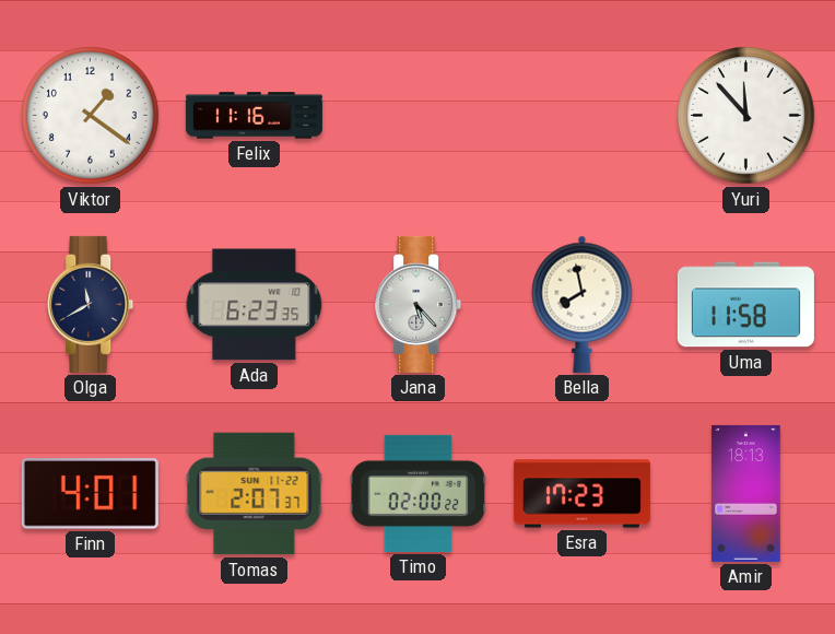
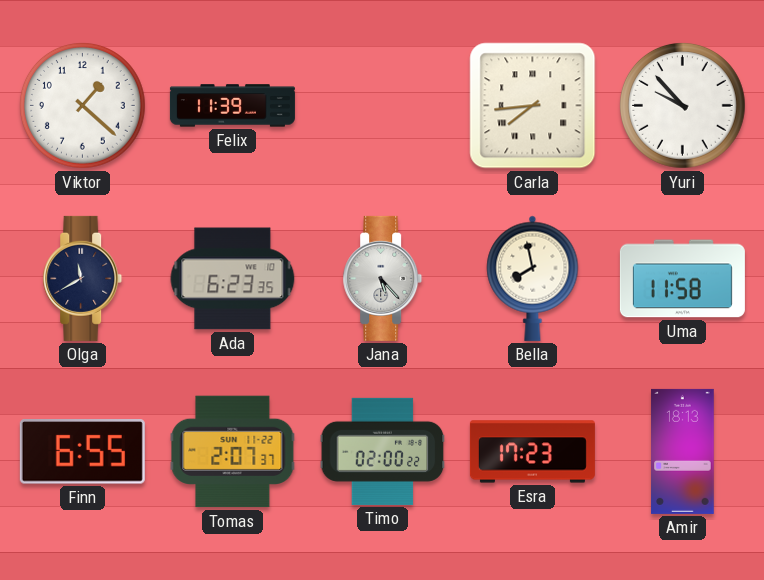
Viktor: 1:21 -> 1:22 (83, 106)
Felix: 11:16 -> 11:39 (232, 106)
Carla: none -> 7:44 (533, 106)
Yuri: 11:53 -> 9:53 (683, 106)
Finn: 4:01 -> 6:55 (82, 452)
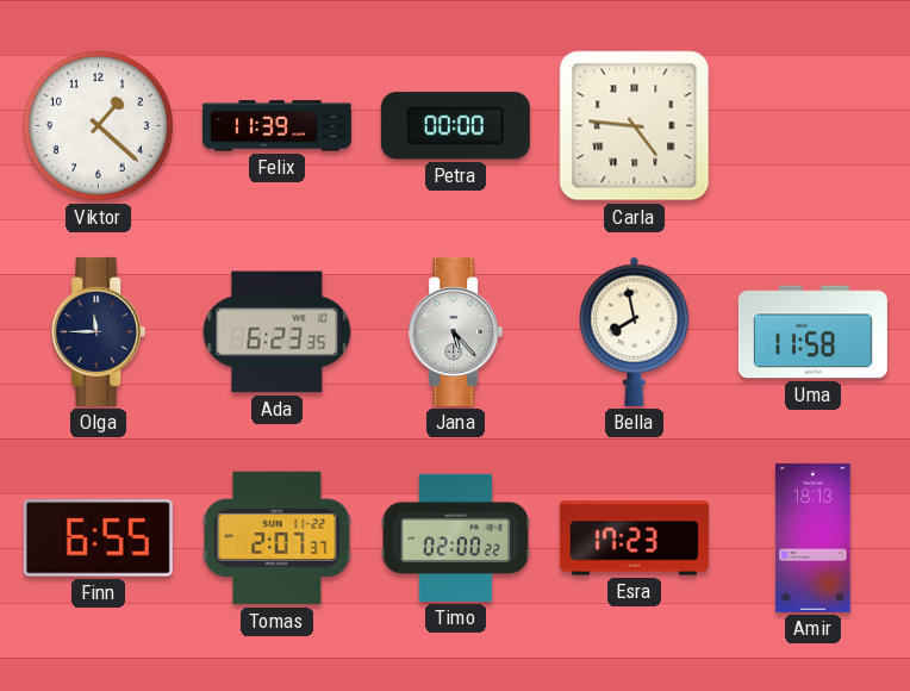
Petra: none -> 00:00 (455, 126)
Carla: 7:44 -> 4:46 (635, 126)
Yuri: 9:53 -> none (683, 106)
Olga: 11:40 -> 11:45 (99, 331)
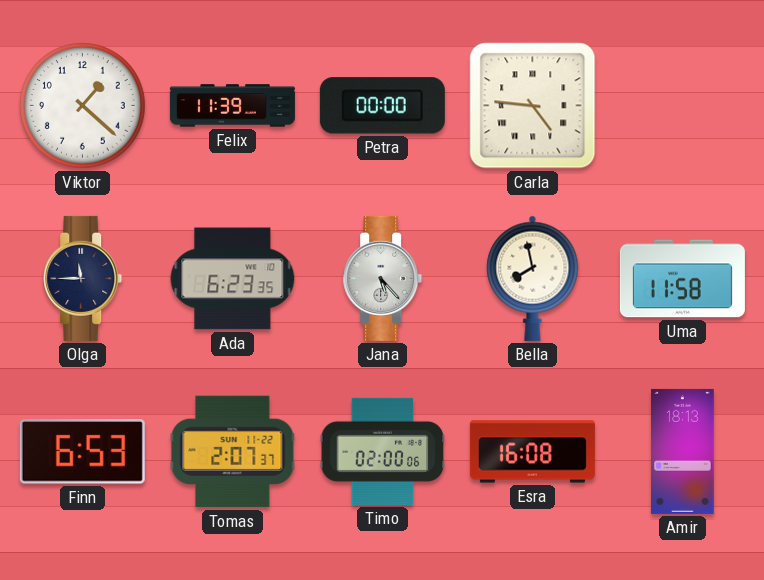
Finn: 6:55 -> 6:53 (82, 452)
Timo: 02:00:22 -> 02:00:06 (383, 451)
Esra: 17:23 -> 16:08 (532, 452)
